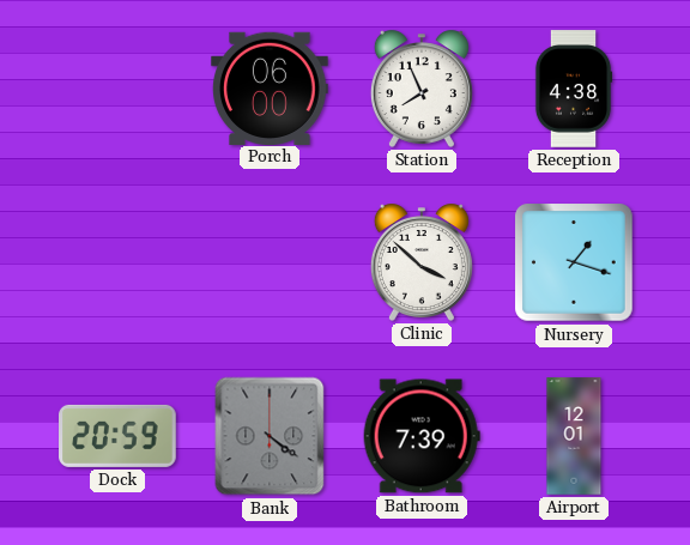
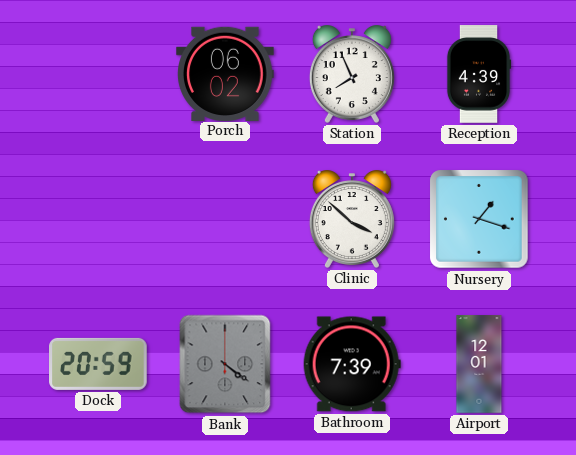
Porch: 06:00 -> 06:02 (225, 73)
Reception: 4:38 -> 4:39 (479, 74)
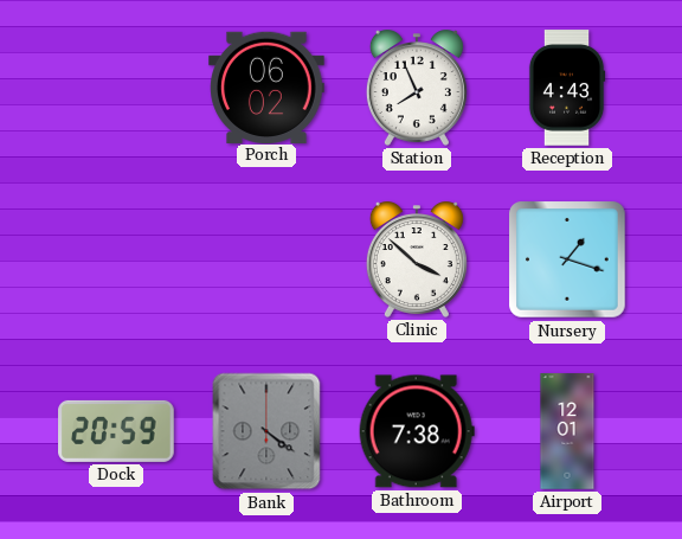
Reception: 4:39 -> 4:43 (567, 88)
Bathroom: 7:39 -> 7:38 (417, 431)
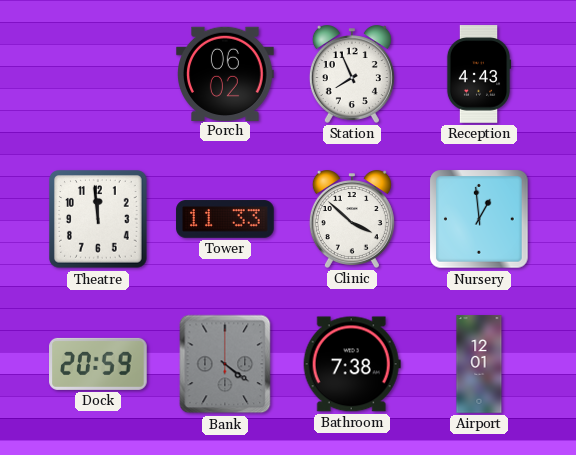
Theatre: none -> 11:59 (98, 219)
Tower: none -> 11:33 (225, 219)
Nursery: 1:18 -> 12:59 (479, 219)
